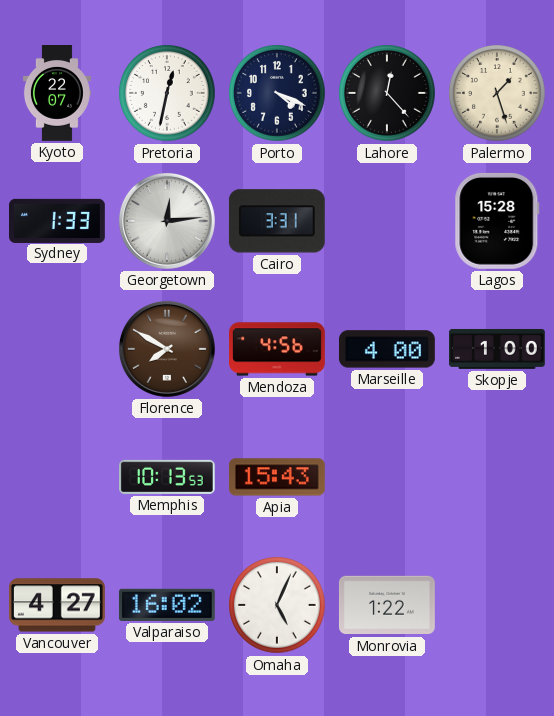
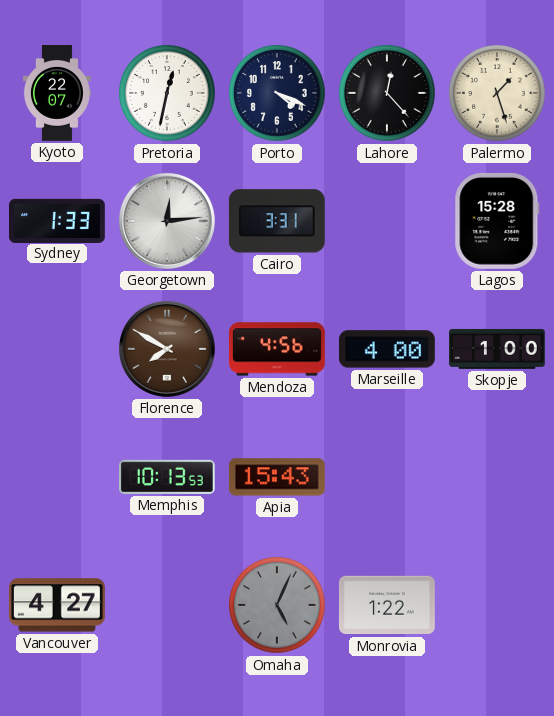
Valparaiso: 16:02 -> none (167, 605)
Omaha dial: white -> grey (278, 606)
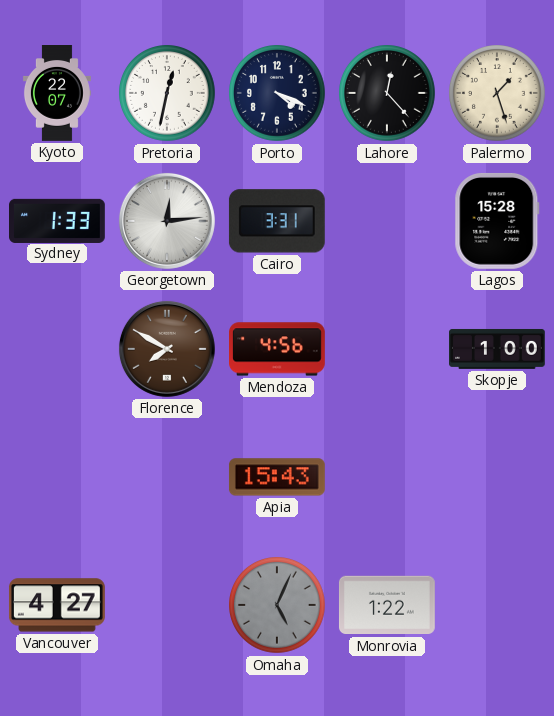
Marseille: 4:00 -> none (387, 349)
Memphis: 10:13 -> none (168, 477)
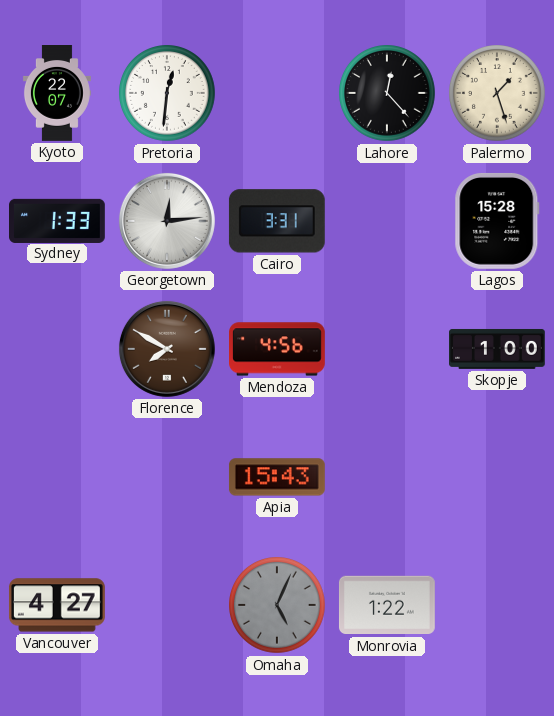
Pretoria: 12:32 -> 12:31 (168, 94)
Porto: 4:19 -> none (278, 94)
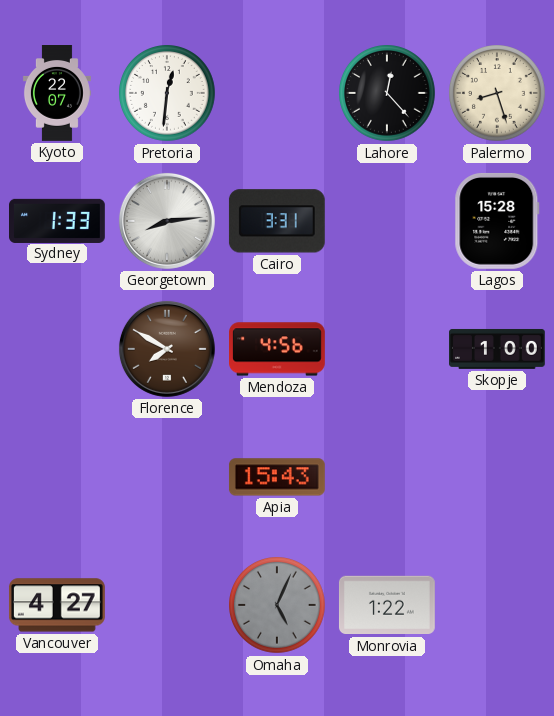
Palermo: 1:27 -> 8:27 (498, 94)
Georgetown: 12:14 -> 8:14 (167, 221)
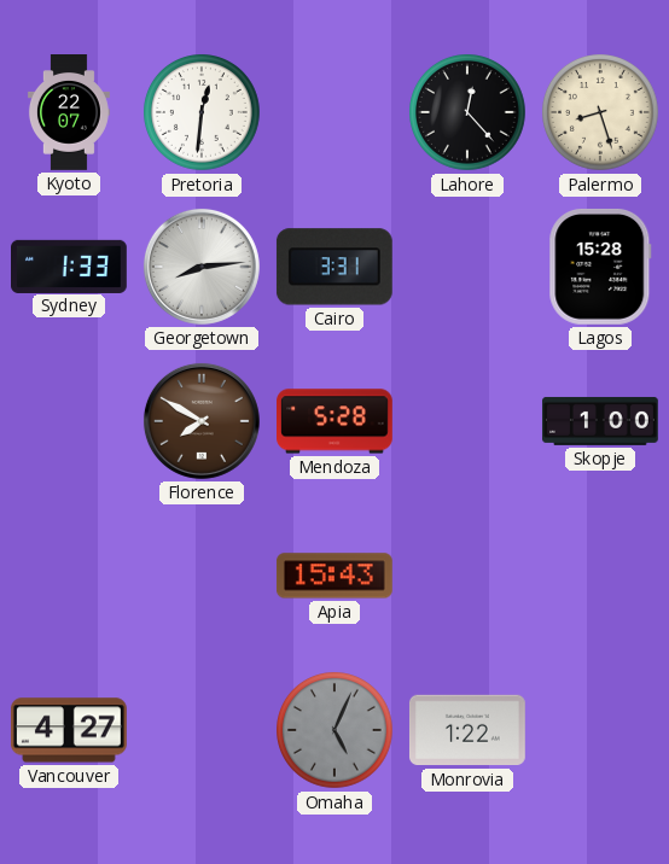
Mendoza: 4:56 -> 5:28 (336, 421)
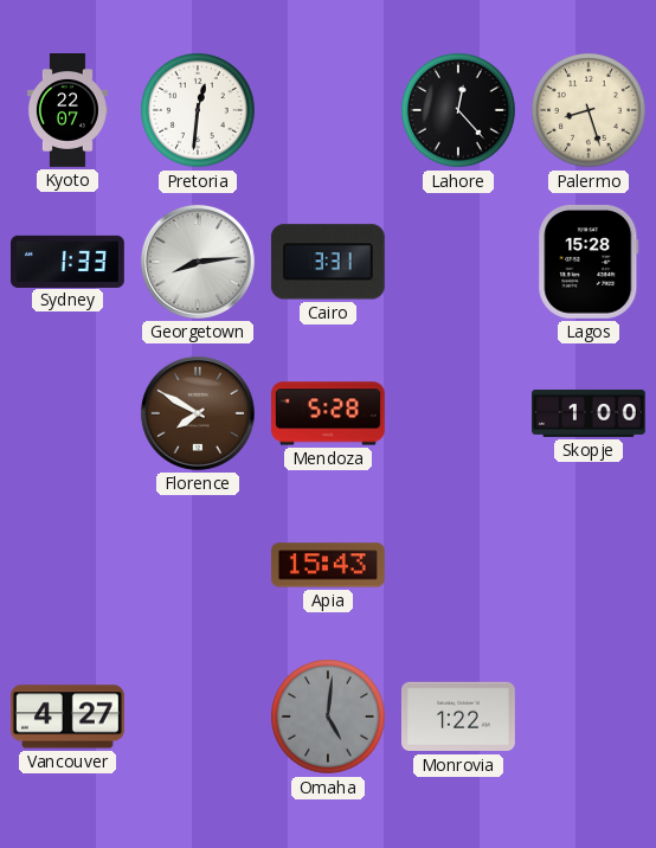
Omaha: 5:04 -> 5:01 (329, 718)
